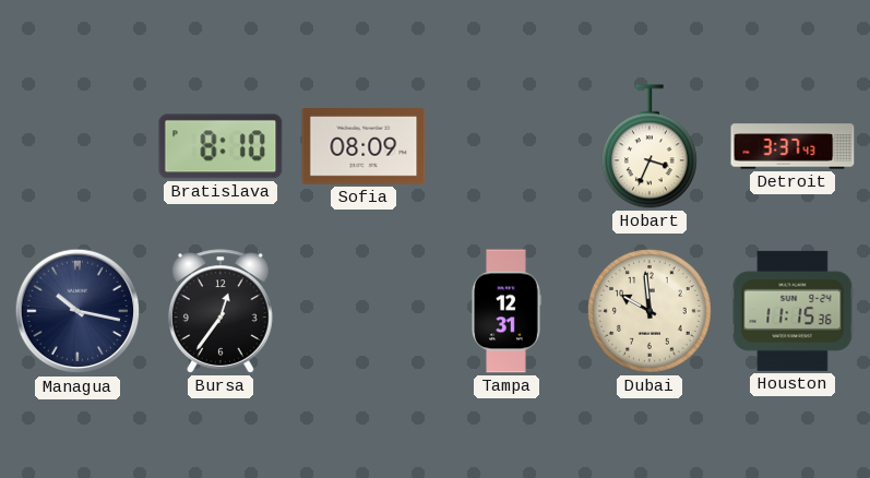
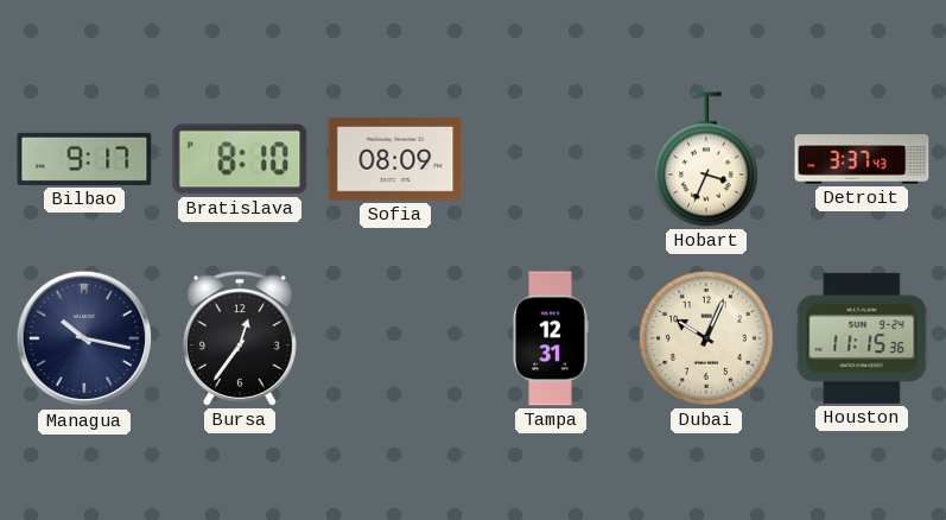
Bilbao: none -> 9:17 (84, 159)
Dubai: 9:59 -> 10:04 (707, 340)
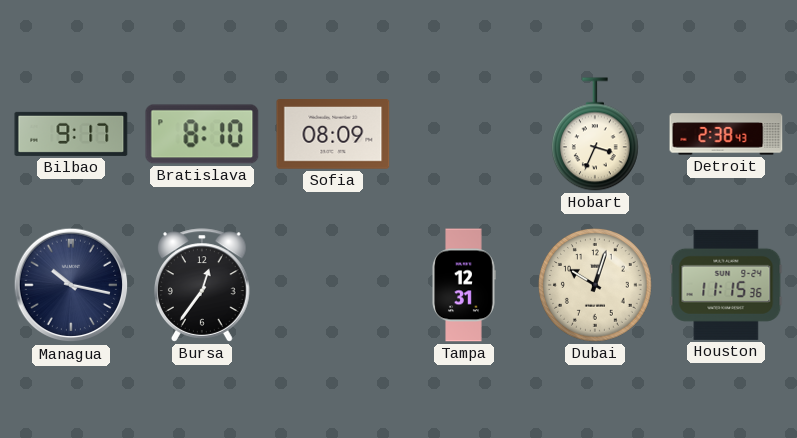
Detroit: 3:37 -> 2:38 (726, 134)
Dubai: 10:04 -> 10:03 (596, 286)
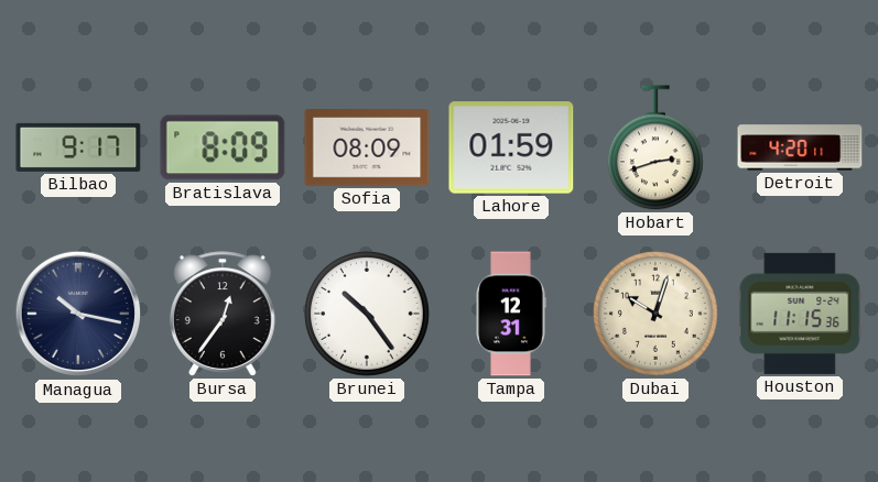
Bratislava: 8:10 -> 8:09 (223, 147)
Lahore: none -> 01:59 (511, 147)
Hobart: 3:34 -> 2:42 (655, 147)
Detroit: 2:38 -> 4:20 (800, 147)
Brunei: none -> 10:24 (368, 315)
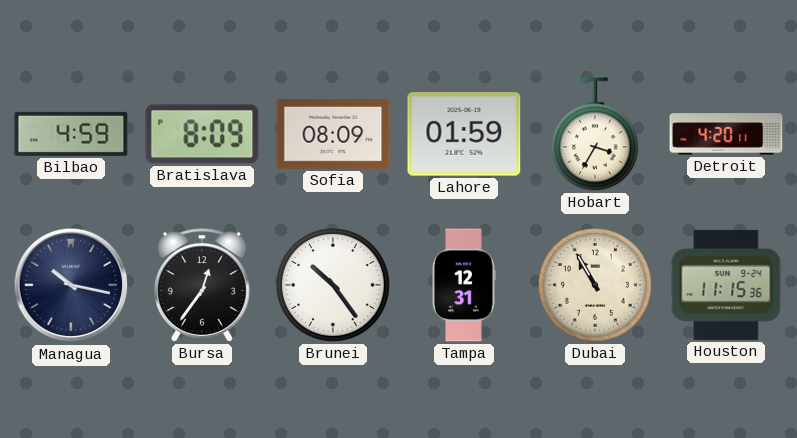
Bilbao: 9:17 -> 4:59 (71, 134)
Hobart: 2:42 -> 3:35 (595, 134)
Dubai: 10:03 -> 10:55 (596, 286)
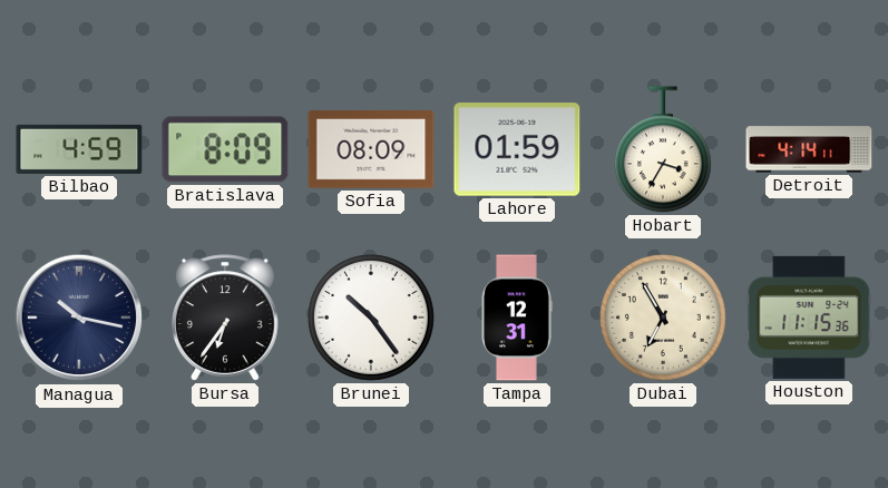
Detroit: 4:20 -> 4:14 (809, 149)
Bursa: 12:36 -> 6:36 (226, 318)
Dubai: 10:55 -> 6:55 (664, 319)
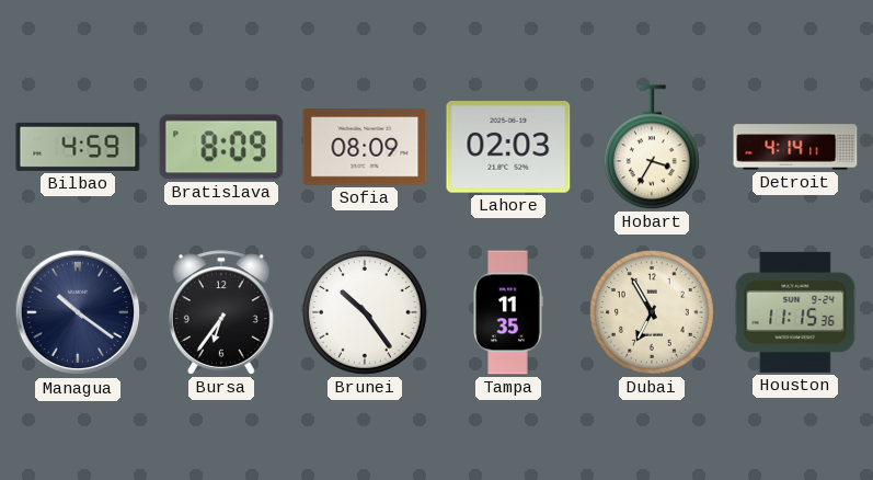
Lahore: 01:59 -> 02:03 (508, 147)
Managua: 10:17 -> 10:21 (78, 312)
Tampa: 12:31 -> 11:35 (508, 312)
